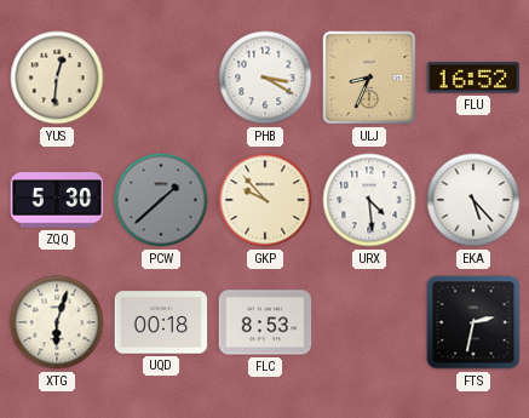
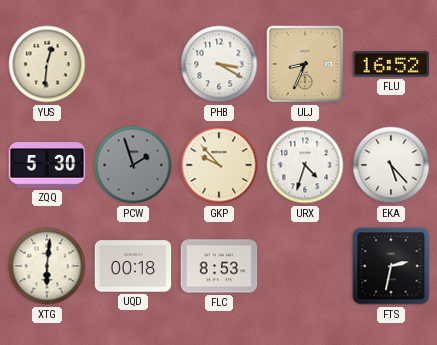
PCW: 1:38 -> 1:57 (133, 165)
URX: 4:29 -> 4:33 (305, 165)
XTG: 6:03 -> 6:01 (47, 266)
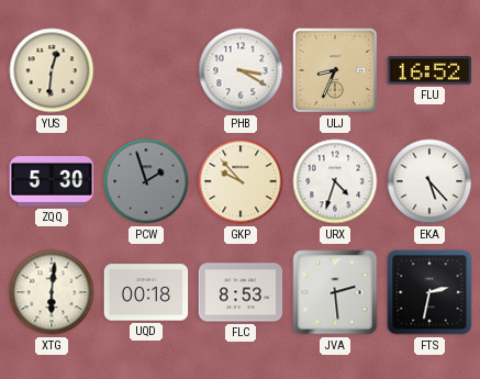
JVA: none -> 2:29 (335, 292)
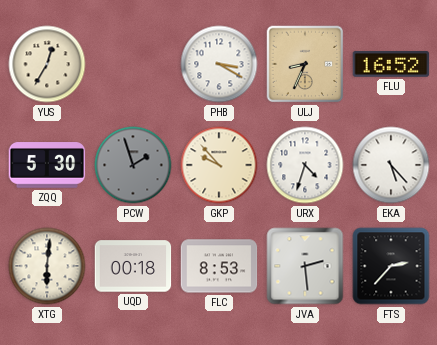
YUS: 12:31 -> 12:35 (47, 64)
FTS: 2:32 -> 2:37 (391, 266)
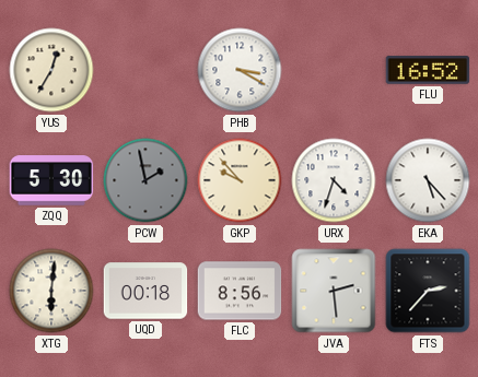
ULJ: 8:34 -> none (305, 64)
PCW: 1:57 -> 1:58 (145, 180)
FLC: 8:53 -> 8:56 (240, 291)
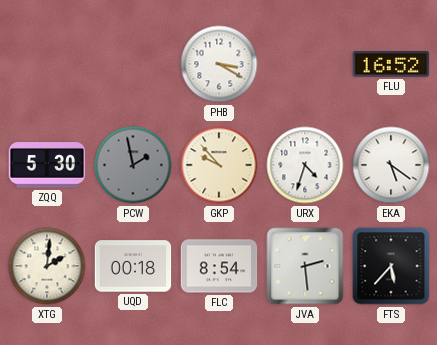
YUS: 12:35 -> none (51, 70)
EKA: 5:23 -> 5:21 (391, 165)
XTG: 6:01 -> 2:01 (47, 266)
FLC: 8:56 -> 8:54 (219, 266)
FTS: 2:37 -> 5:37 (391, 266)
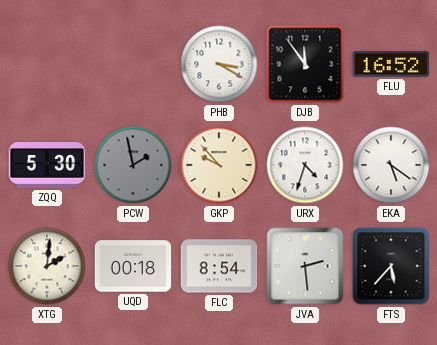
DJB: none -> 11:54 (305, 64)
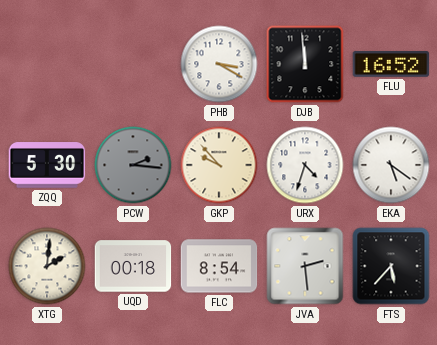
DJB: 11:54 -> 11:59 (305, 64)
PCW: 1:58 -> 2:16 (133, 165)
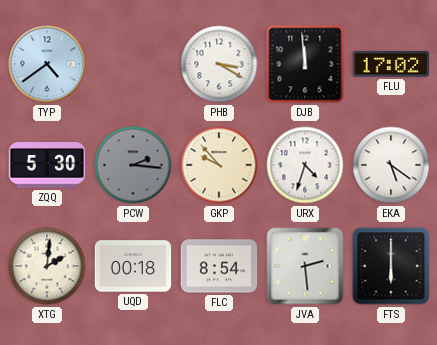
TYP: none -> 4:39 (47, 64)
FLU: 16:52 -> 17:02 (391, 64)
FTS: 5:37 -> 6:00 (391, 266)
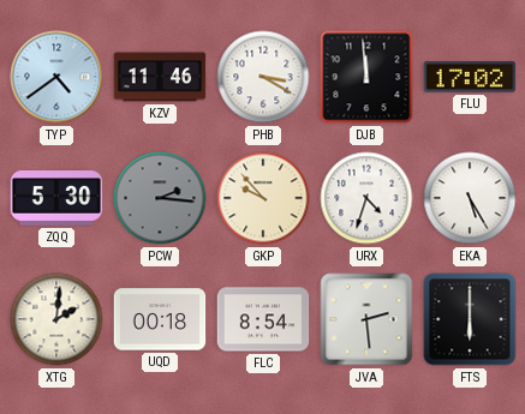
KZV: none -> 11:46 (160, 77)
EKA: 5:21 -> 5:25 (470, 198)
